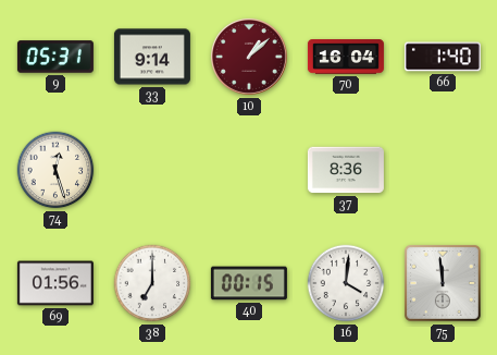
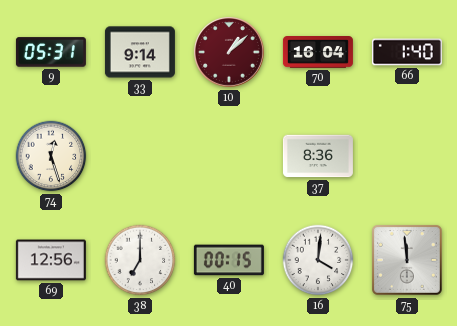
69: 01:56 -> 12:56 (51, 260)
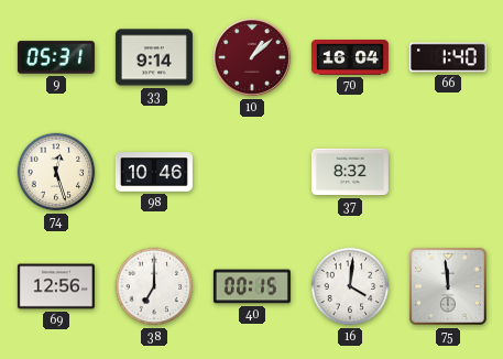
98: none -> 10:46 (154, 172)
37: 8:36 -> 8:32 (350, 172)
